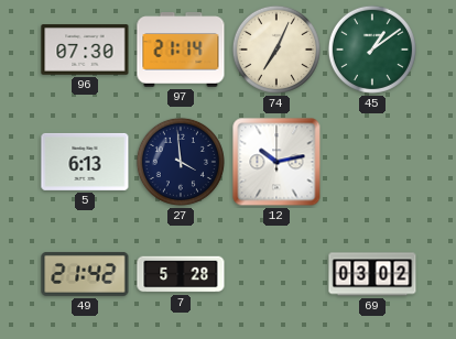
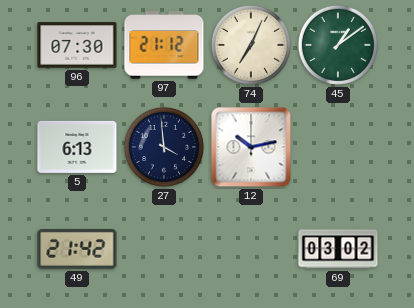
97: 21:14 -> 21:12 (164, 45)
7: 5:28 -> none (181, 274)
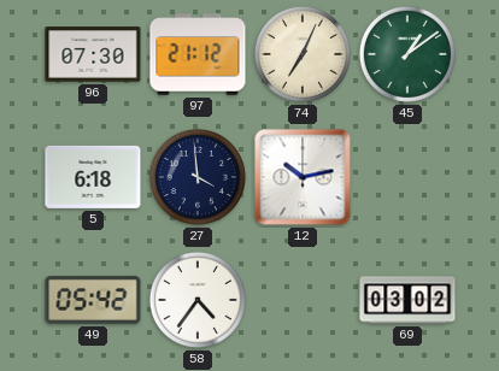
5: 6:13 -> 6:18 (93, 177)
49: 21:42 -> 05:42 (93, 300)
58: none -> 4:36 (198, 300)
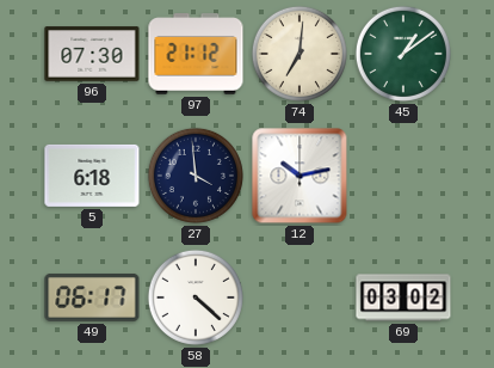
74: 7:04 -> 7:01 (300, 54)
49: 05:42 -> 06:17 (92, 298)
58: 4:36 -> 4:22 (196, 298)
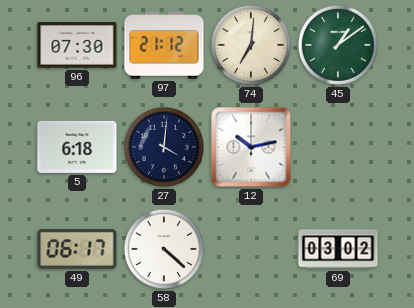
27: 3:59 -> 4:01 (164, 147)
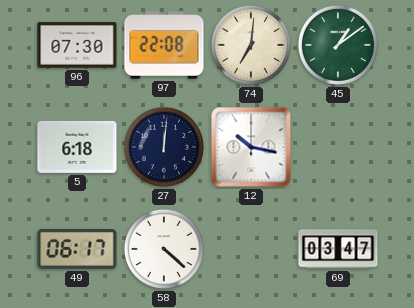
97: 21:12 -> 22:08 (164, 45)
27: 4:01 -> 12:01 (164, 147)
12: 10:13 -> 10:17 (251, 147)
69: 03:02 -> 03:47 (338, 249)
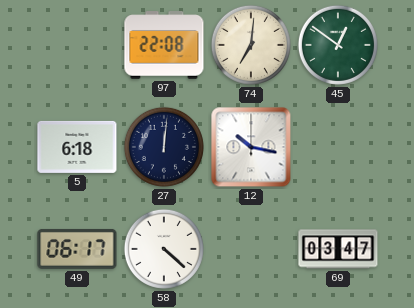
96: 07:30 -> none (77, 45)
45: 1:09 -> 12:51 (338, 45)
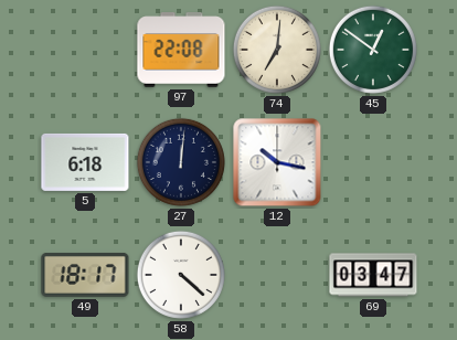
49: 06:17 -> 18:17 (85, 275)
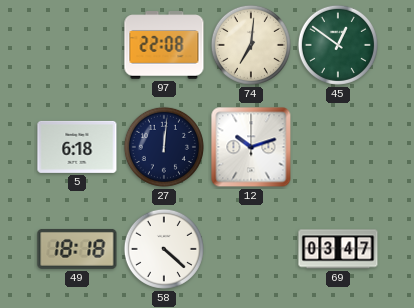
12: 10:17 -> 10:12 (251, 147)
49: 18:17 -> 18:18 (77, 249)
